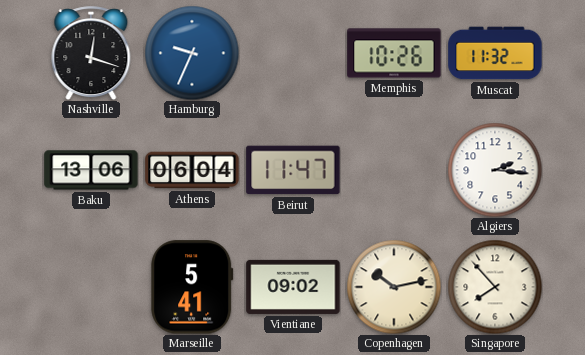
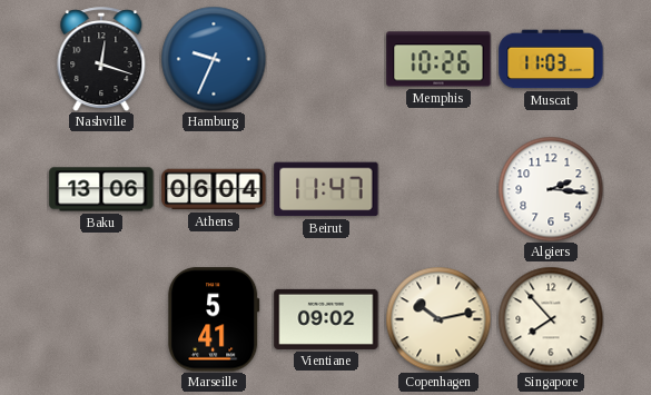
Muscat: 11:32 -> 11:03 (551, 59)
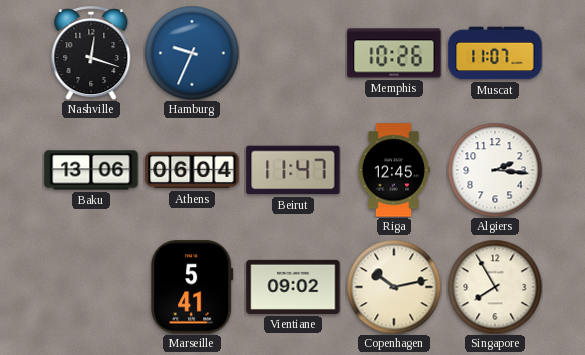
Muscat: 11:03 -> 11:07 (495, 53)
Riga: none -> 12:45 (393, 170)
Singapore: 7:53 -> 7:55 (495, 287)
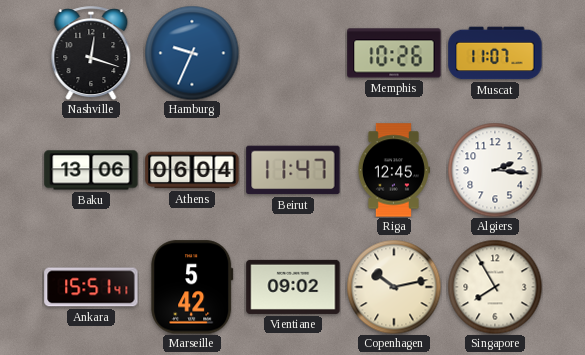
Ankara: none -> 15:51 (91, 287)
Marseille: 5:41 -> 5:42 (192, 287)
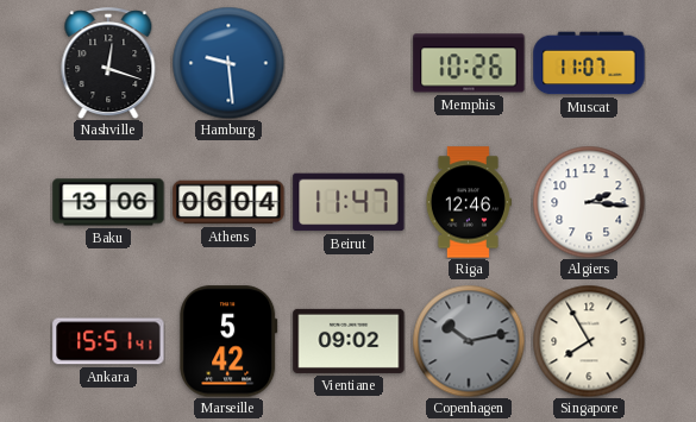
Hamburg: 9:34 -> 9:29 (228, 63)
Riga: 12:45 -> 12:46 (468, 202)
Copenhagen dial: cream -> grey (469, 341)
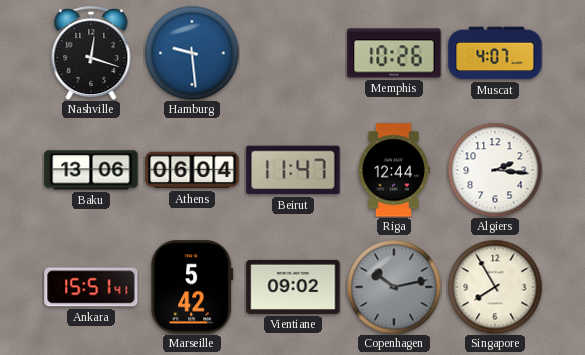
Muscat: 11:07 -> 4:07 (495, 53)
Riga: 12:46 -> 12:44 (393, 170)
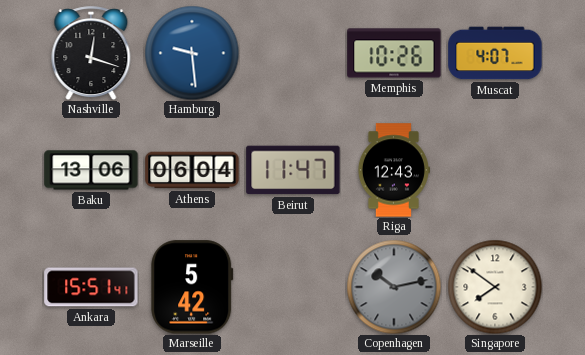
Riga: 12:44 -> 12:43 (393, 170)
Algiers: 2:16 -> none (495, 170)
Vientiane: 09:02 -> none (293, 287)
Singapore: 7:55 -> 7:51 (495, 287)
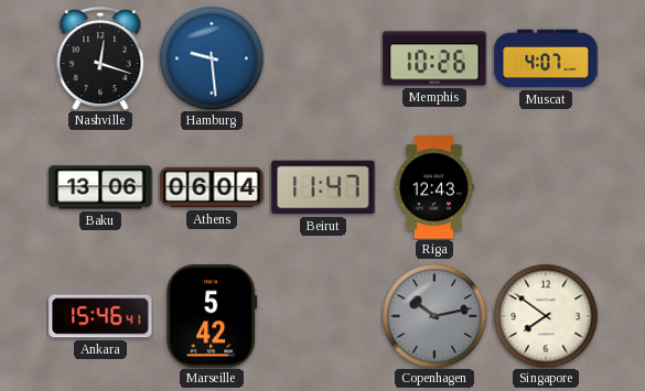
Ankara: 15:51 -> 15:46 (100, 316)
